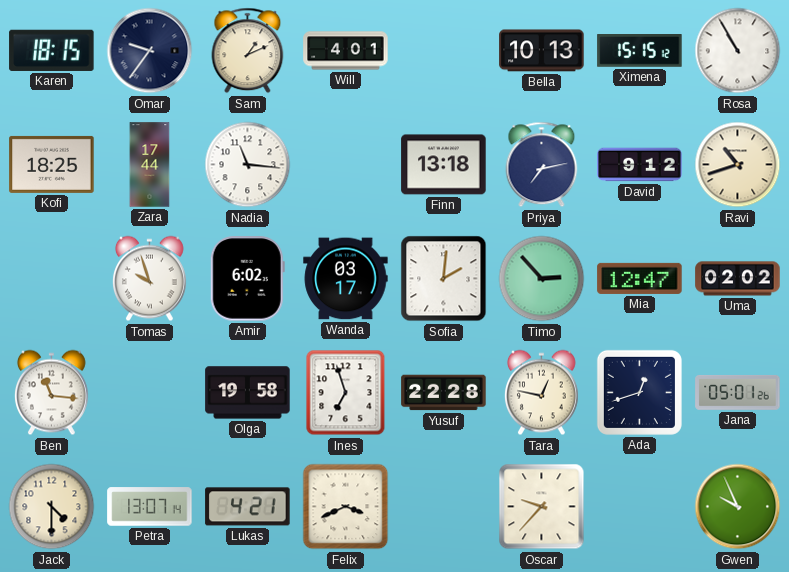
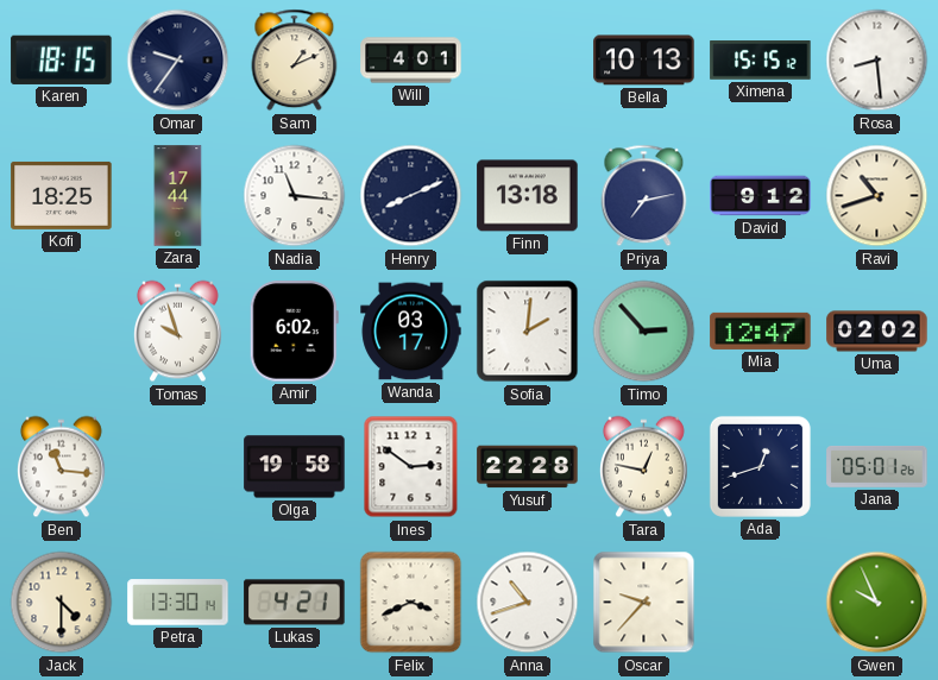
Rosa: 10:55 -> 8:29 (877, 61)
Henry: none -> 8:11 (411, 196)
Ines: 6:57 -> 2:51 (411, 467)
Petra: 13:07 -> 13:30 (178, 603)
Anna: none -> 10:42 (528, 603)
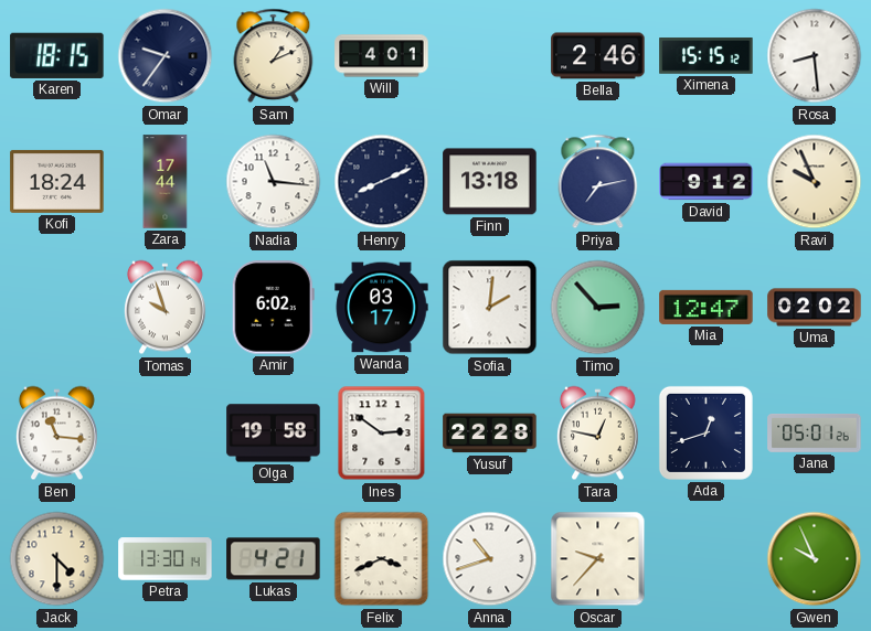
Bella: 10:13 -> 2:46 (598, 56)
Kofi: 18:25 -> 18:24 (57, 181)
Ravi: 10:42 -> 9:56 (815, 182)
